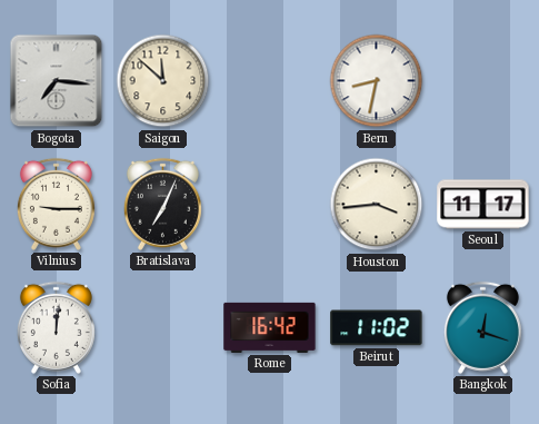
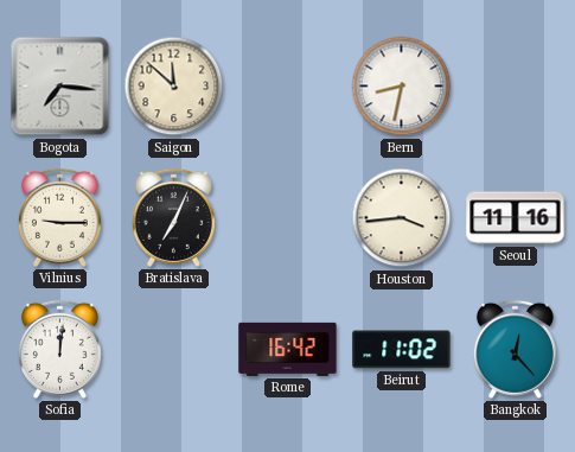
Seoul: 11:17 -> 11:16 (516, 218)
Bangkok: 12:18 -> 12:23 (515, 349)
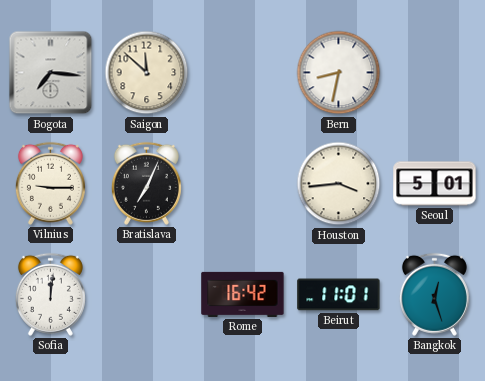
Seoul: 11:16 -> 5:01 (435, 184)
Beirut: 11:02 -> 11:01 (339, 295)
Bangkok: 12:23 -> 12:27 (434, 294)
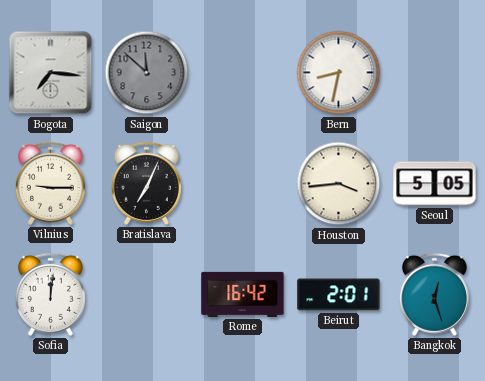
Saigon dial: cream -> grey (147, 73)
Seoul: 5:01 -> 5:05 (435, 184)
Beirut: 11:01 -> 2:01 (339, 295)
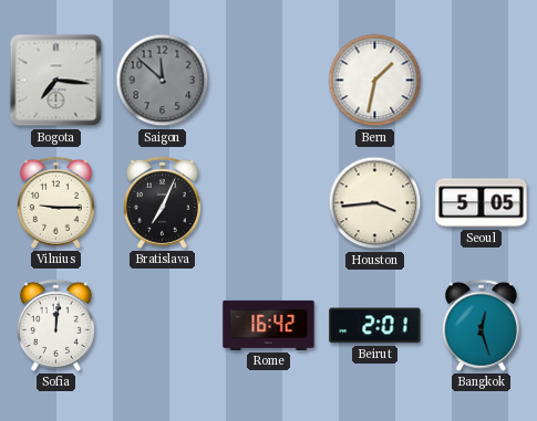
Bern: 8:32 -> 1:32 (375, 81)
